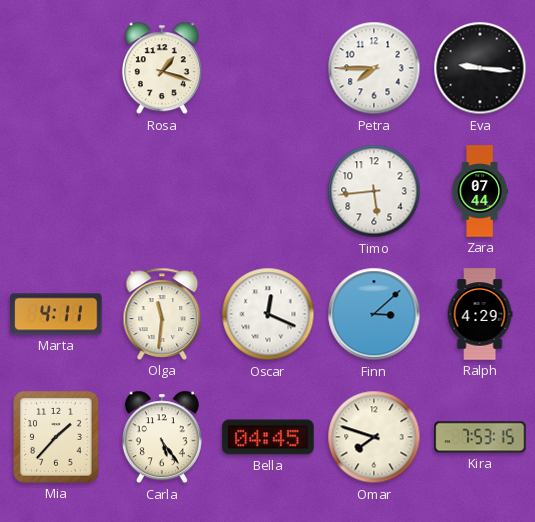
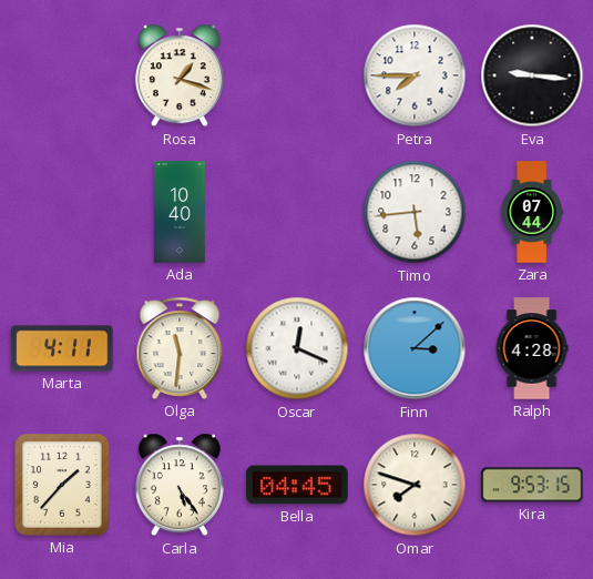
Ada: none -> 10:40 (181, 212)
Ralph: 4:29 -> 4:28 (532, 348)
Kira: 7:53 -> 9:53 (532, 485)
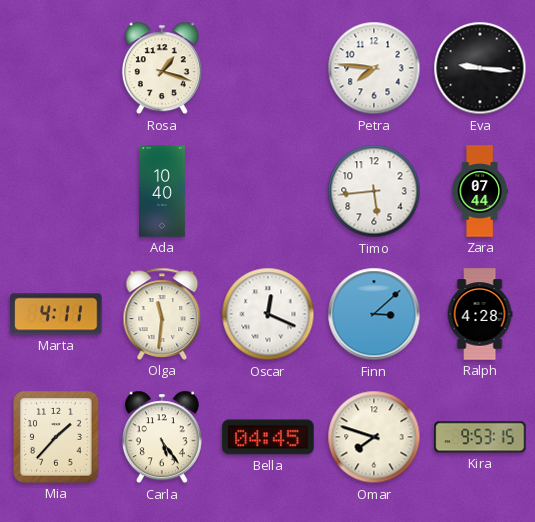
Petra: 7:45 -> 7:46 (374, 68)
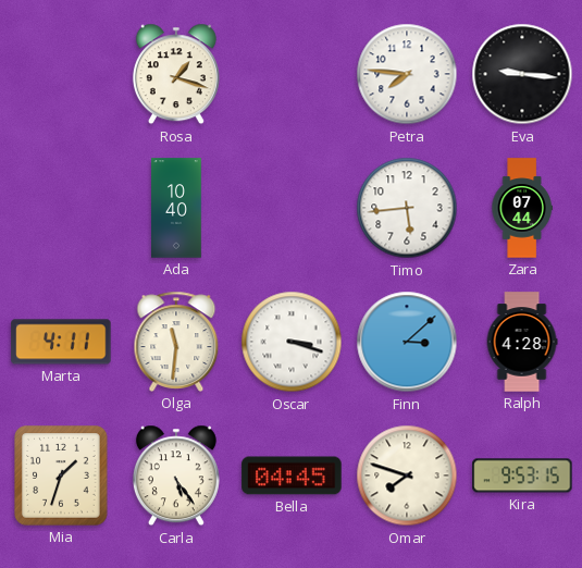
Oscar: 12:19 -> 3:18 (292, 342)
Mia: 1:37 -> 1:33 (61, 476)
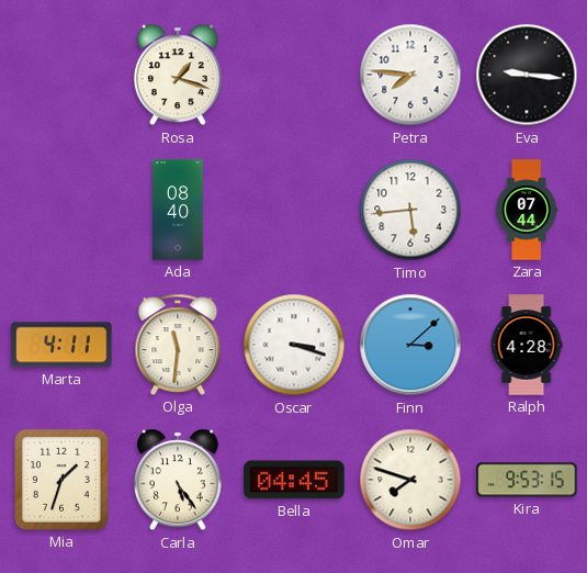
Ada: 10:40 -> 08:40 (179, 210)
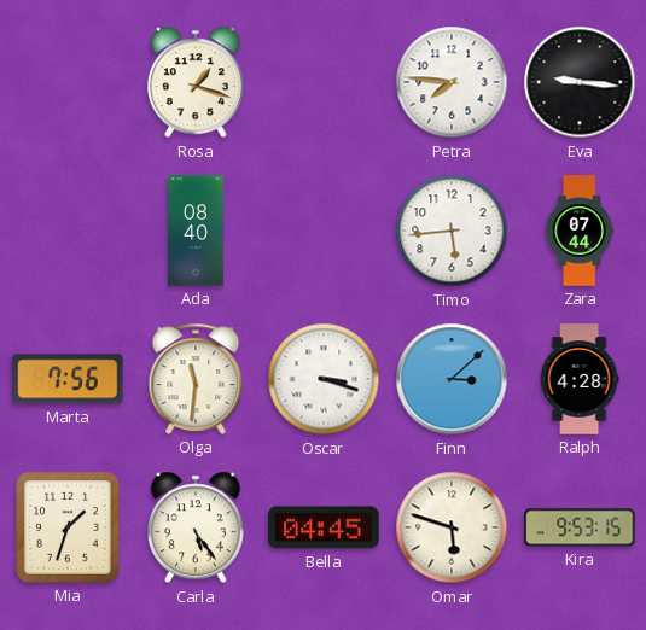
Marta: 4:11 -> 7:56 (68, 379)
Omar: 7:48 -> 5:48 (452, 527)
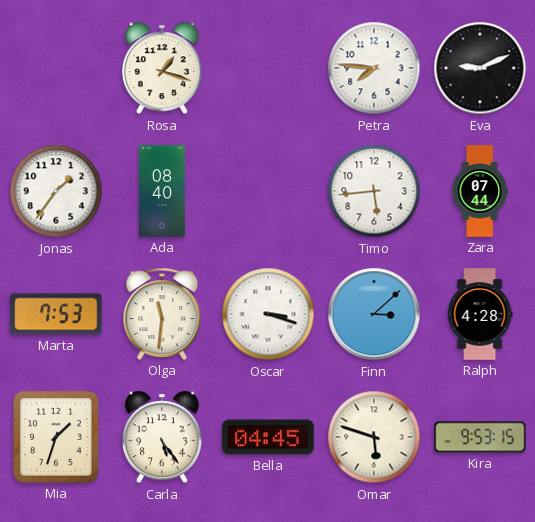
Eva: 9:16 -> 9:11 (480, 68)
Jonas: none -> 1:36 (56, 191)
Marta: 7:56 -> 7:53 (56, 314)
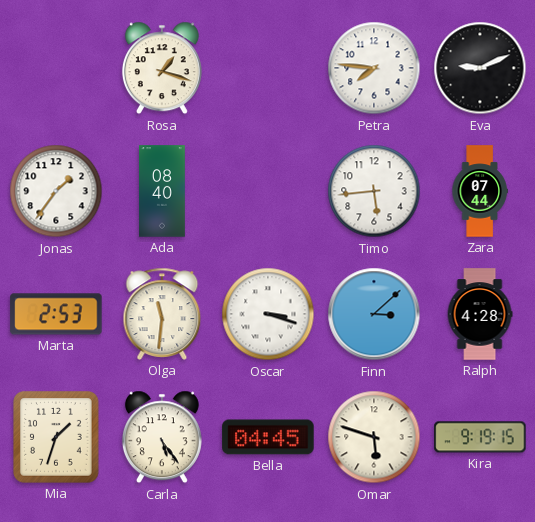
Marta: 7:53 -> 2:53 (56, 314)
Kira: 9:53 -> 9:19 (480, 437)
